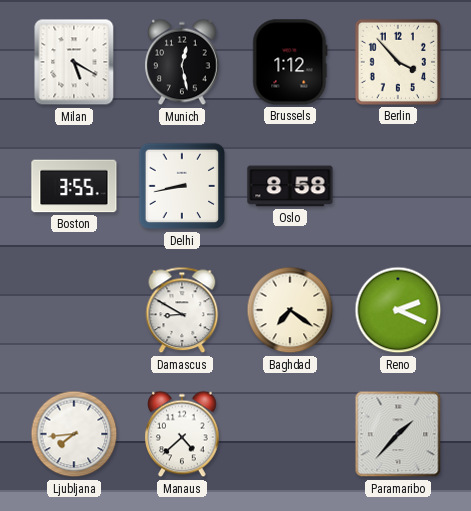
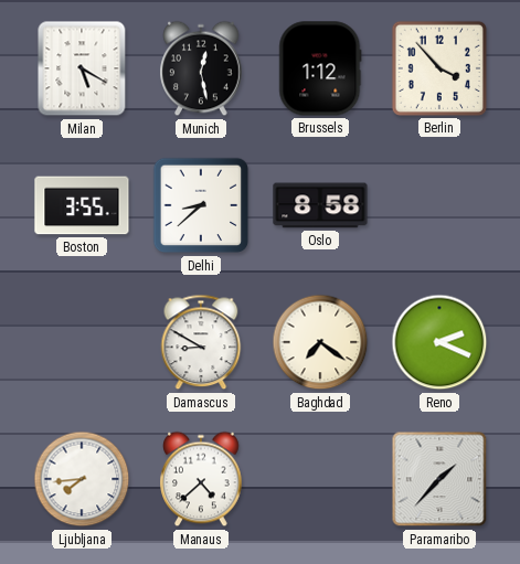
Delhi: 8:43 -> 8:38 (201, 205)
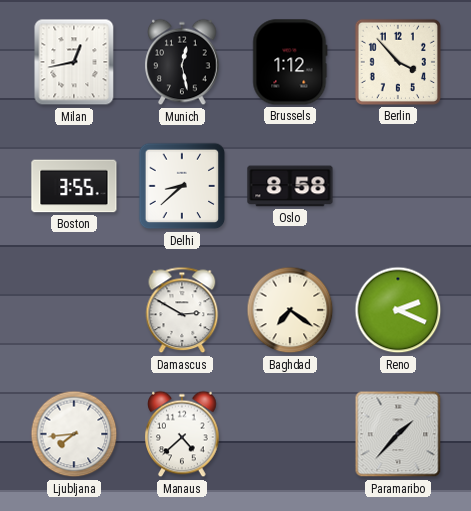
Milan: 5:20 -> 12:43 (74, 62)
Damascus: 8:50 -> 2:50 (182, 310)
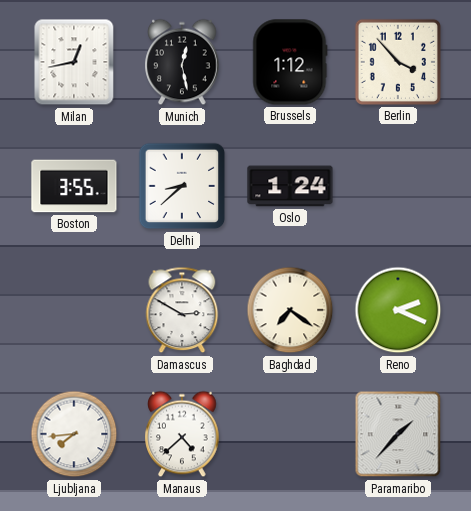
Oslo: 8:58 -> 1:24 (290, 186)
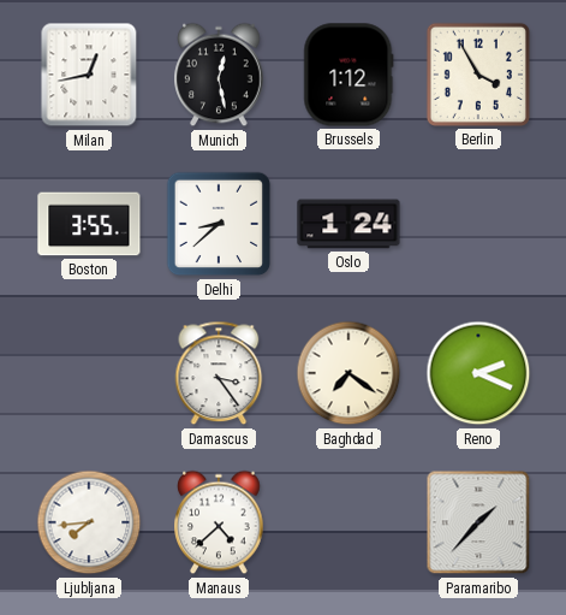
Berlin: 3:53 -> 3:55 (478, 75)
Damascus: 2:50 -> 3:24 (219, 373)
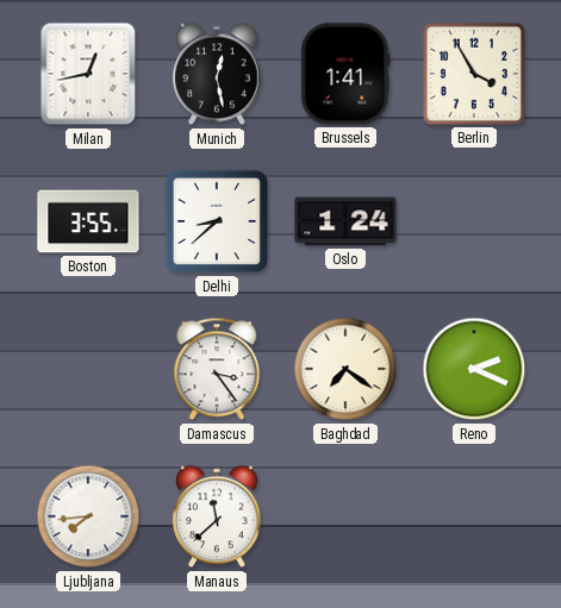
Brussels: 1:12 -> 1:41 (345, 74)
Manaus: 4:38 -> 11:38 (217, 516)
Paramaribo: 1:37 -> none (478, 522)
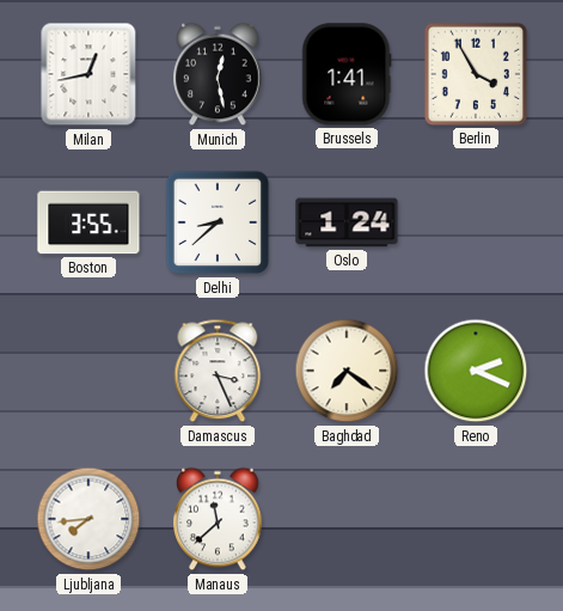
Damascus: 3:24 -> 3:26 (218, 371)
